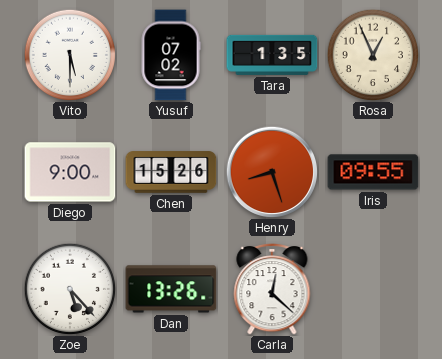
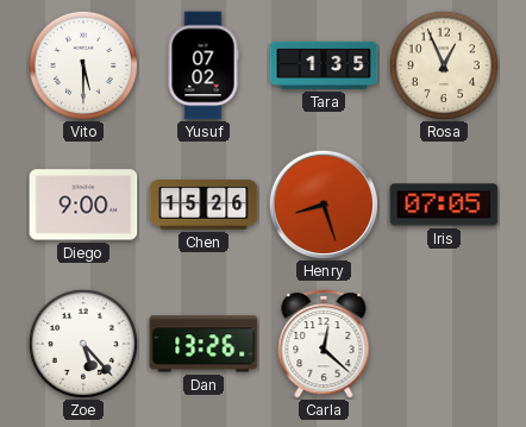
Iris: 09:55 -> 07:05 (444, 205)
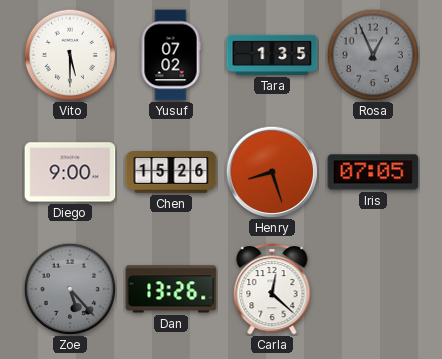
Rosa dial: cream -> grey (372, 54)
Zoe dial: white -> grey (69, 288)
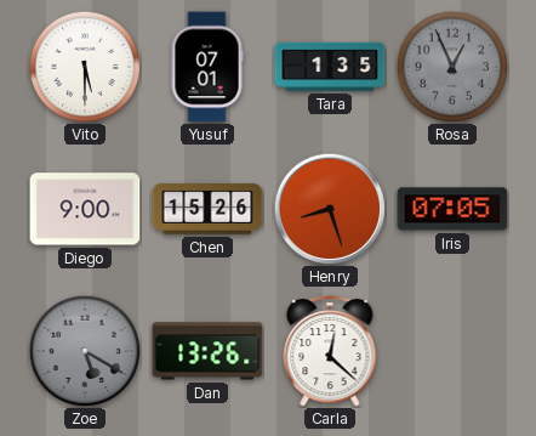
Yusuf: 07:02 -> 07:01 (207, 67)
Zoe: 5:23 -> 5:20 (84, 350)
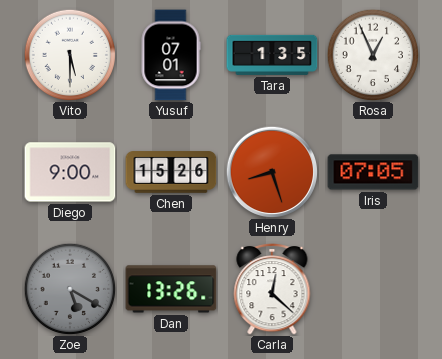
Rosa dial: grey -> white (372, 54)
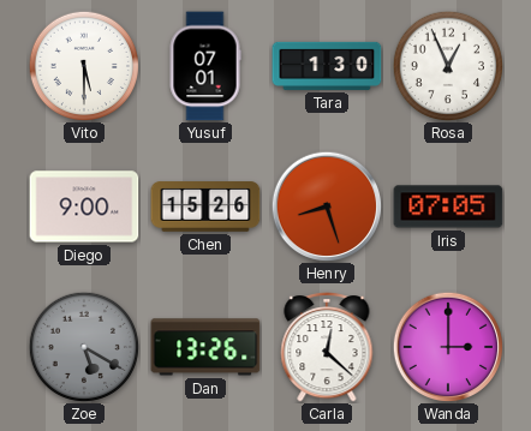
Tara: 1:35 -> 1:30 (327, 66)
Wanda: none -> 3:00 (448, 347)
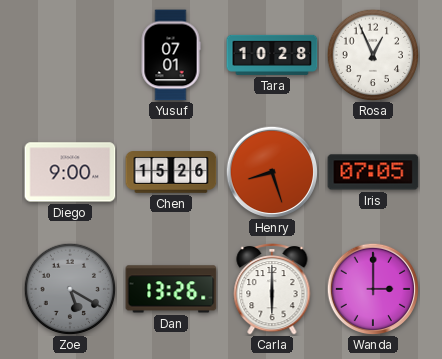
Vito: 5:30 -> none (83, 65)
Tara: 1:30 -> 10:28 (272, 55)
Carla: 12:22 -> 6:00 (272, 290)
